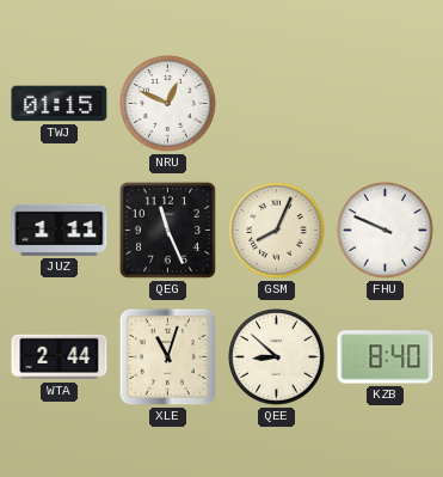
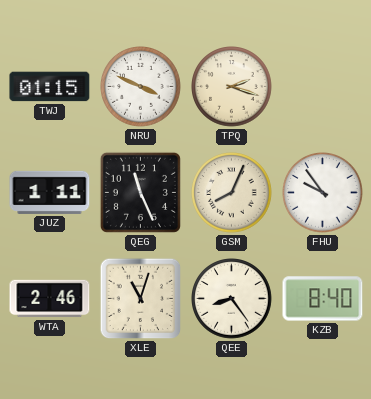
NRU: 12:49 -> 3:49 (141, 87)
TPQ: none -> 2:18 (232, 87)
FHU: 9:49 -> 9:54 (323, 193)
WTA: 2:44 -> 2:46 (50, 299)
QEE: 8:52 -> 8:24 (232, 299)
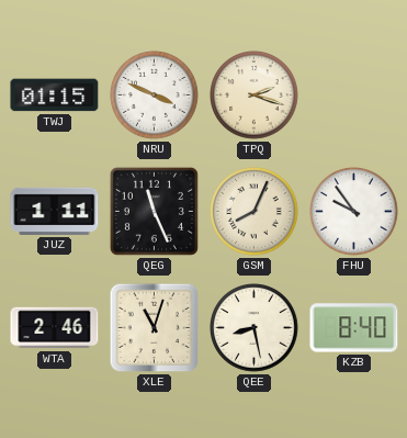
QEE: 8:24 -> 8:28 (255, 328)
